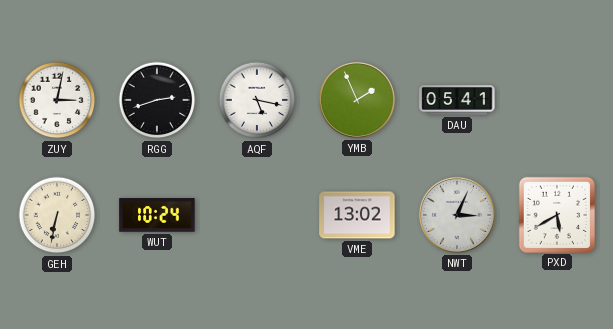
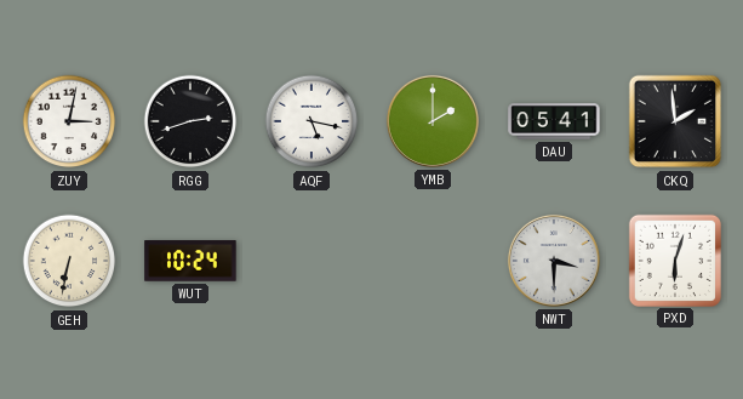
YMB: 1:56 -> 2:00 (433, 121)
CKQ: none -> 1:59 (675, 121)
VME: 13:02 -> none (357, 215)
NWT: 3:04 -> 3:30 (554, 261)
PXD: 5:40 -> 6:03 (674, 260)
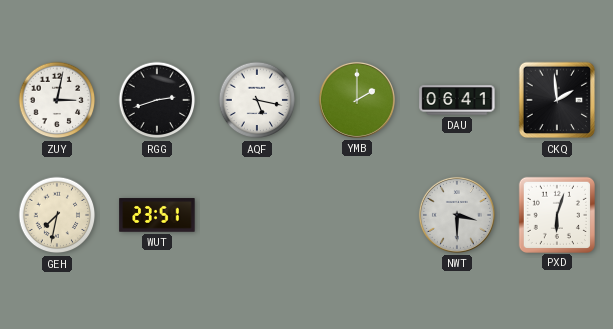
DAU: 05:41 -> 06:41 (457, 100)
GEH: 6:32 -> 7:32 (57, 215)
WUT: 10:24 -> 23:51 (157, 215)
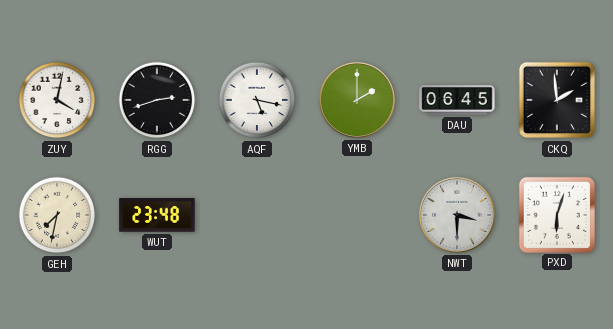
ZUY: 3:02 -> 4:02 (57, 100)
DAU: 06:41 -> 06:45 (457, 100)
WUT: 23:51 -> 23:48 (157, 215)
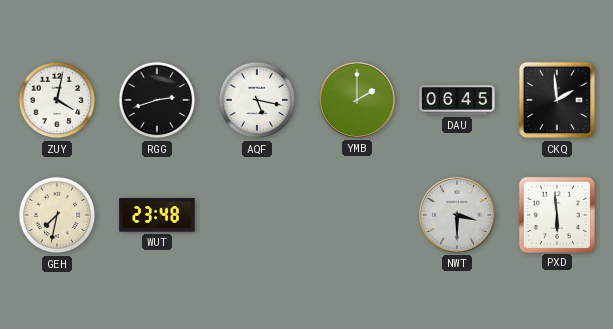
PXD: 6:03 -> 5:59 (556, 214)
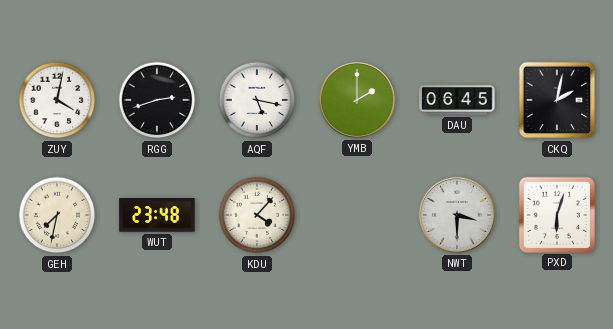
CKQ: 1:59 -> 2:02 (557, 100)
KDU: none -> 4:07 (257, 215)
PXD: 5:59 -> 6:03 (556, 214)
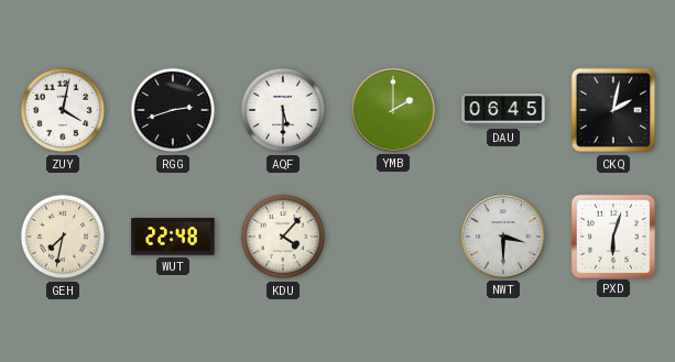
AQF: 5:17 -> 5:30 (283, 110)
WUT: 23:48 -> 22:48 (173, 237)
